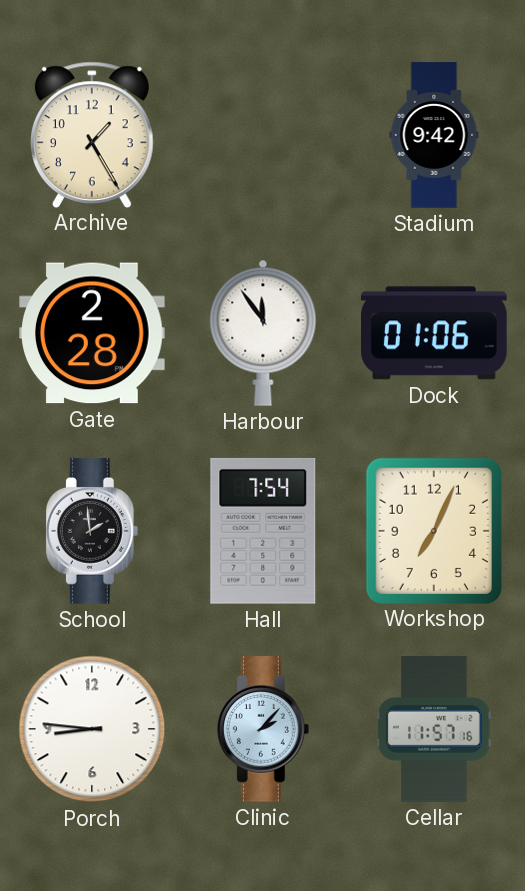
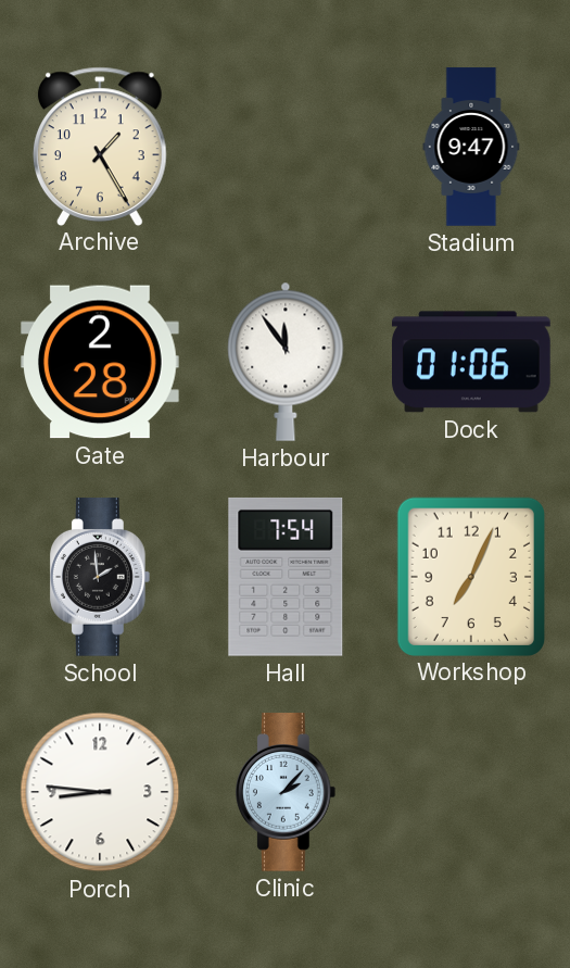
Stadium: 9:42 -> 9:47 (471, 147)
Cellar: 11:57 -> none (434, 729)
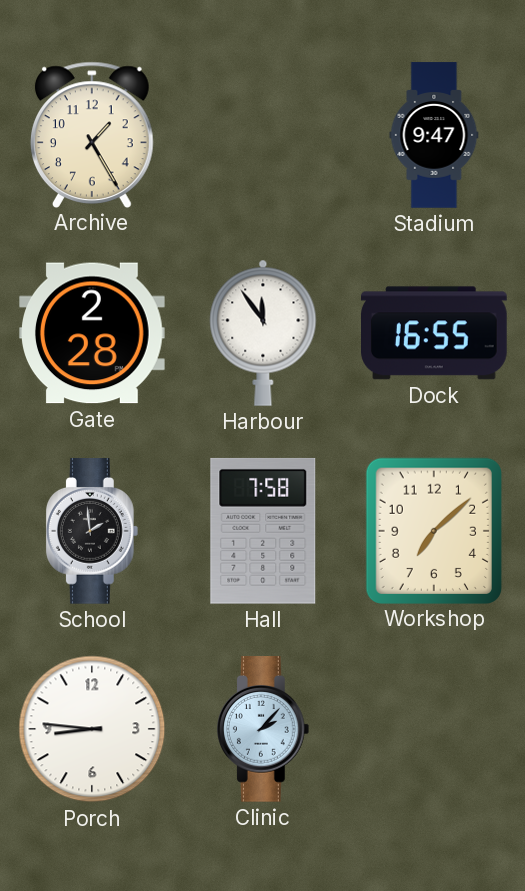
Dock: 01:06 -> 16:55 (435, 333)
Hall: 7:54 -> 7:58 (263, 531)
Workshop: 7:04 -> 7:08 (433, 530)
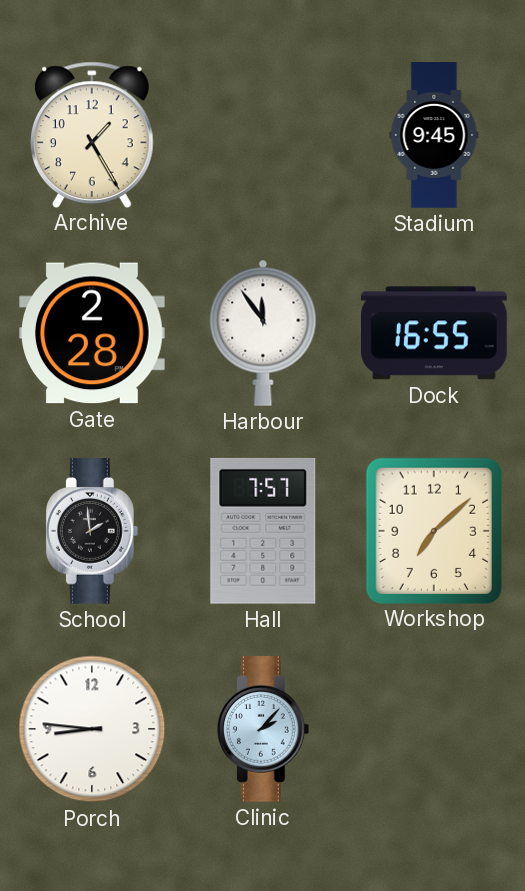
Stadium: 9:47 -> 9:45 (434, 135)
Hall: 7:58 -> 7:57 (263, 531)
